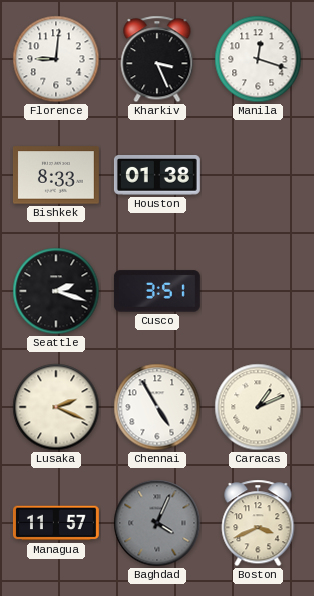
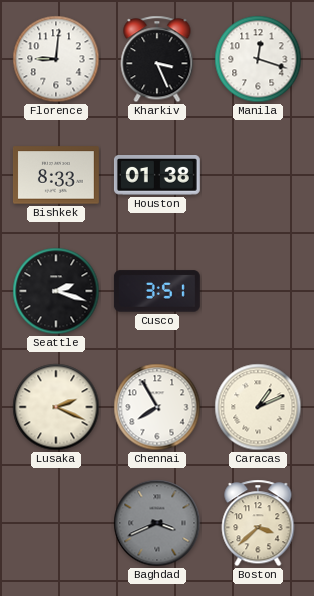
Chennai: 4:55 -> 7:55 (157, 407)
Managua: 11:57 -> none (57, 523)
Baghdad: 4:04 -> 3:41 (157, 523)
Boston: 3:41 -> 3:38 (258, 523)
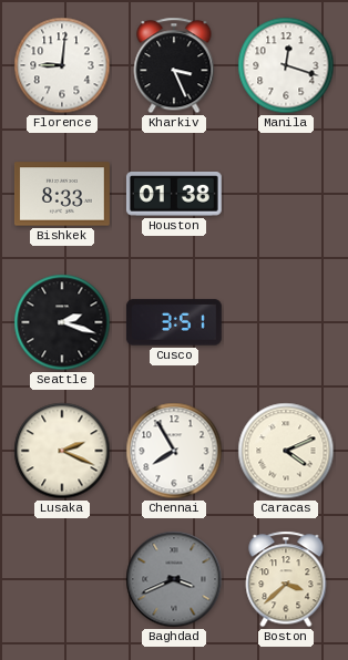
Caracas: 1:11 -> 4:11 (286, 451)
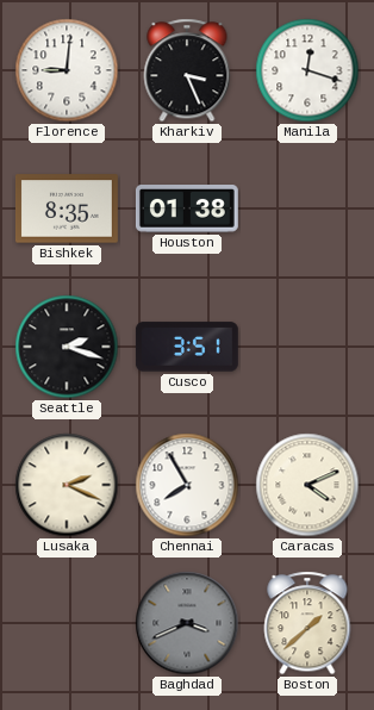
Bishkek: 8:33 -> 8:35 (67, 208)
Boston: 3:38 -> 1:38 (307, 623)
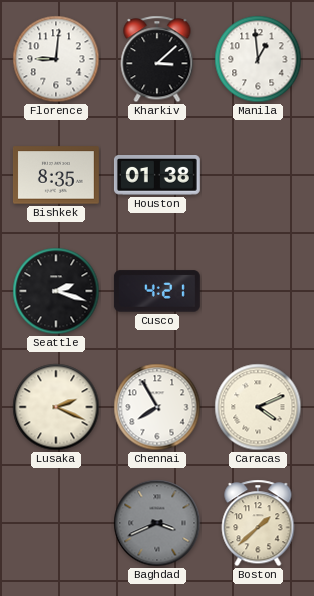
Kharkiv: 3:26 -> 3:08 (157, 59)
Manila: 12:18 -> 12:59 (258, 59)
Cusco: 3:51 -> 4:21 (157, 291)
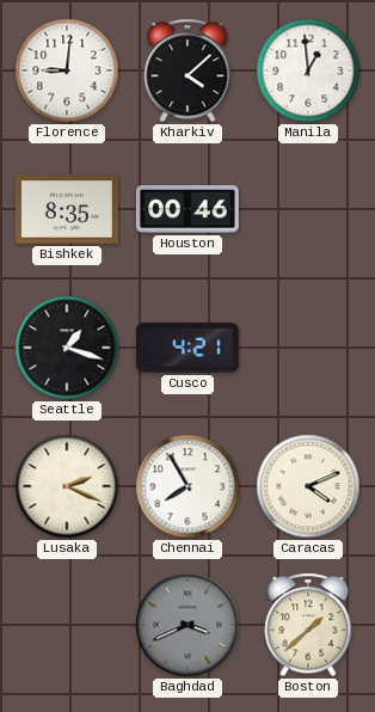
Kharkiv: 3:08 -> 4:08 (187, 70)
Houston: 01:38 -> 00:46 (187, 210)
Seattle: 2:18 -> 1:18 (67, 348)
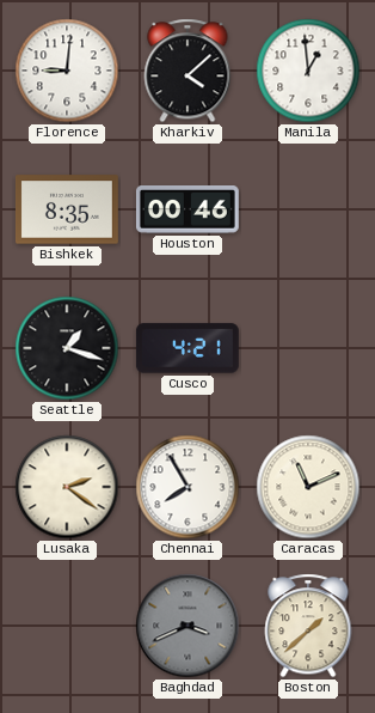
Lusaka: 2:19 -> 2:21 (67, 487)
Caracas: 4:11 -> 11:11 (308, 487)
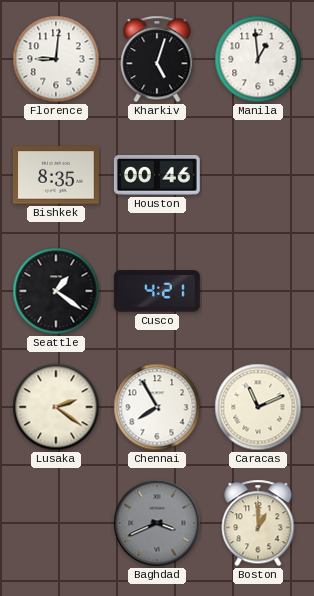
Kharkiv: 4:08 -> 5:03 (157, 59)
Seattle: 1:18 -> 1:21 (56, 291)
Boston: 1:38 -> 1:00 (258, 523)
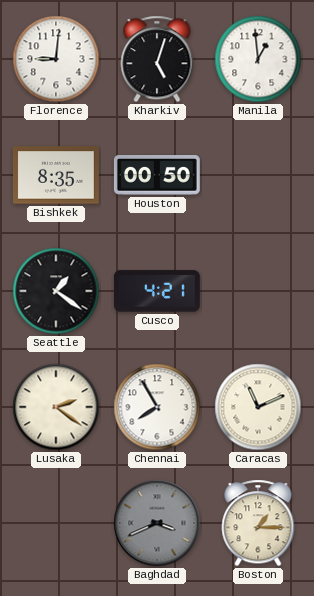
Houston: 00:46 -> 00:50 (157, 176)
Boston: 1:00 -> 1:15 (258, 523)
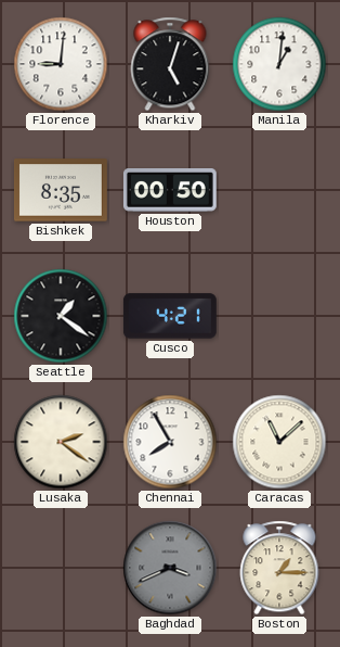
Manila: 12:59 -> 1:01 (279, 64)
Caracas: 11:11 -> 11:08 (279, 442)
